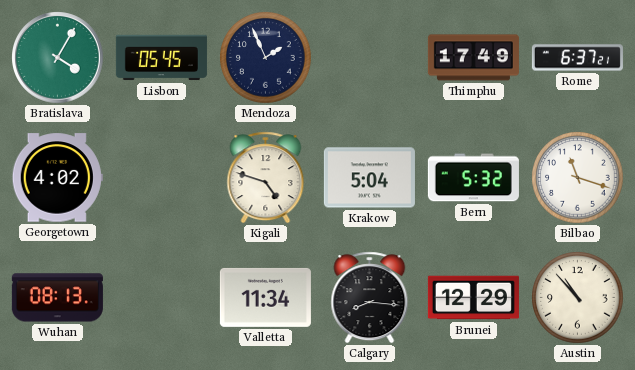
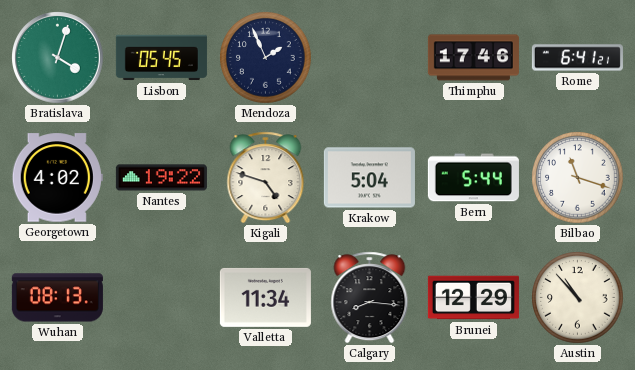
Bratislava: 4:05 -> 4:03 (58, 58)
Thimphu: 17:49 -> 17:46 (473, 58)
Rome: 6:37 -> 6:41 (577, 58)
Nantes: none -> 19:22 (161, 178)
Bern: 5:32 -> 5:44 (473, 178)
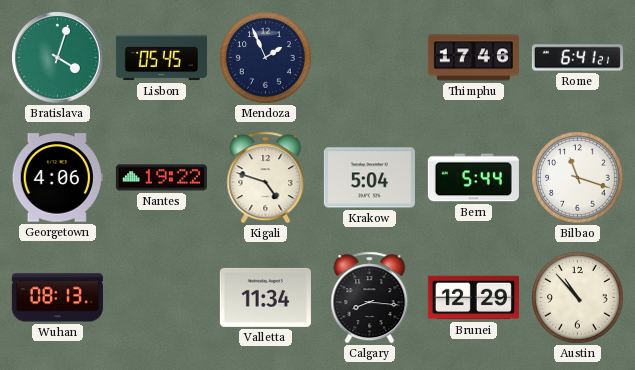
Georgetown: 4:02 -> 4:06 (57, 178)
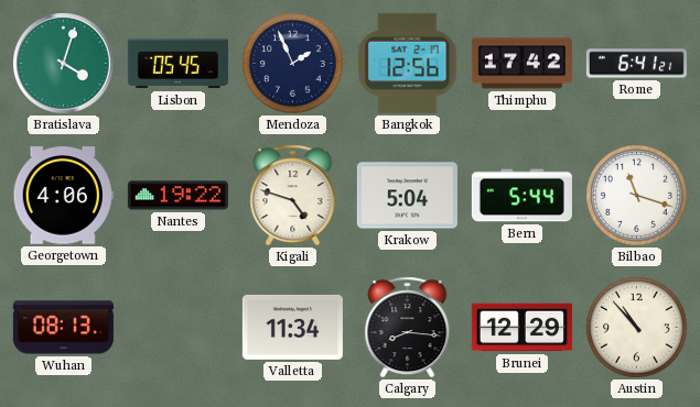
Bangkok: none -> 12:56 (408, 63)
Thimphu: 17:46 -> 17:42 (521, 64)
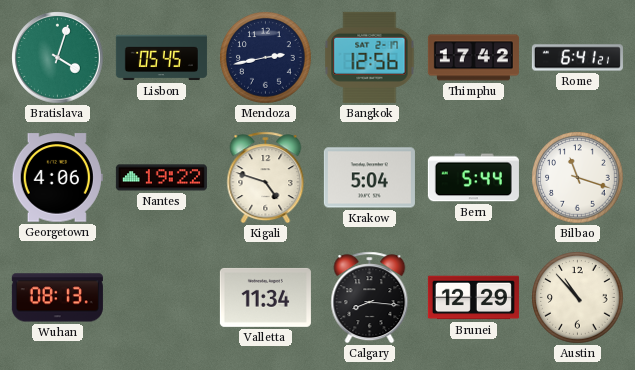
Mendoza: 1:56 -> 2:43 (266, 58)
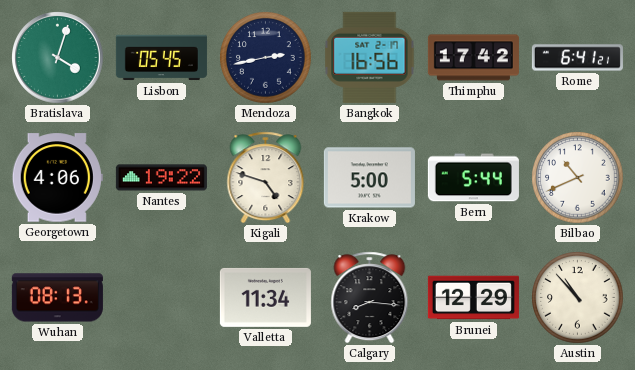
Bangkok: 12:56 -> 16:56 (370, 57)
Krakow: 5:04 -> 5:00 (369, 178)
Bilbao: 11:18 -> 10:41 (578, 178)
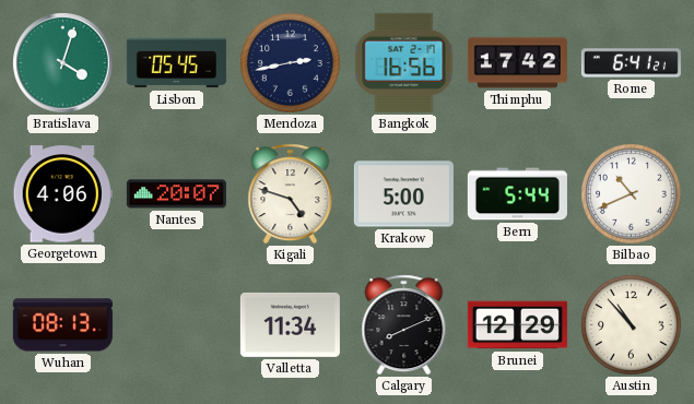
Nantes: 19:22 -> 20:07 (176, 194)
Calgary: 8:16 -> 8:11 (404, 325)
